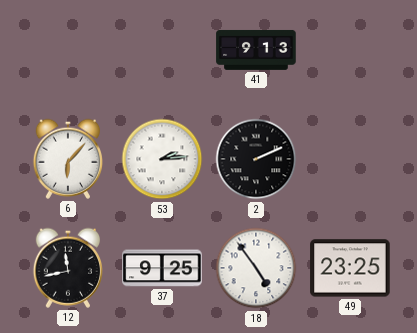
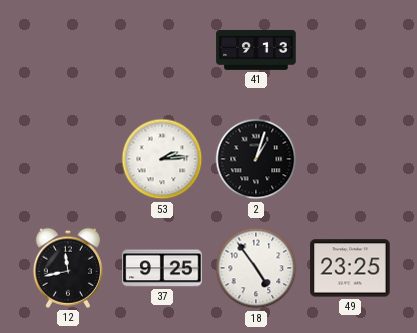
6: 6:07 -> none (67, 159)
2: 2:11 -> 1:03 (256, 159)
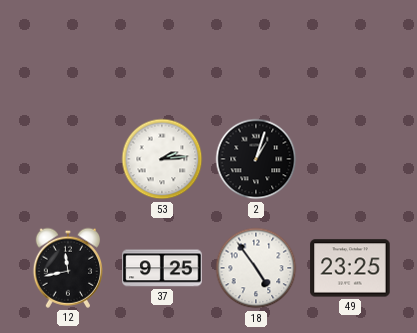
41: 9:13 -> none (256, 50)
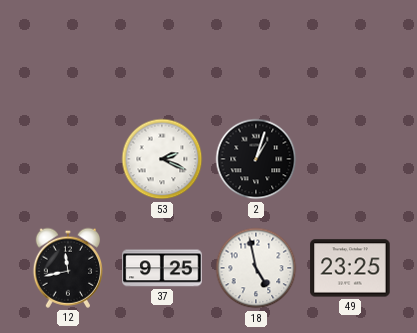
53: 2:14 -> 2:19 (162, 159)
18: 4:54 -> 4:58 (256, 268)
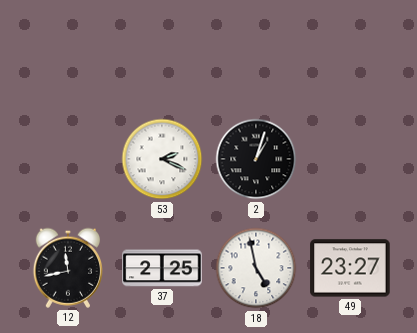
37: 9:25 -> 2:25 (162, 268)
49: 23:25 -> 23:27 (350, 268)
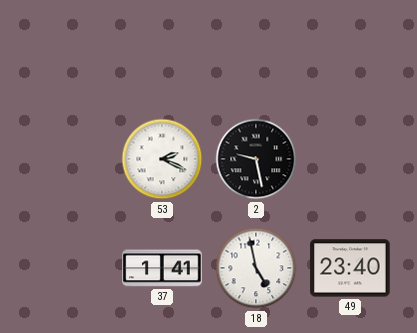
2: 1:03 -> 9:28 (256, 159)
12: 11:43 -> none (67, 268)
37: 2:25 -> 1:41 (162, 268)
49: 23:27 -> 23:40 (350, 268)
